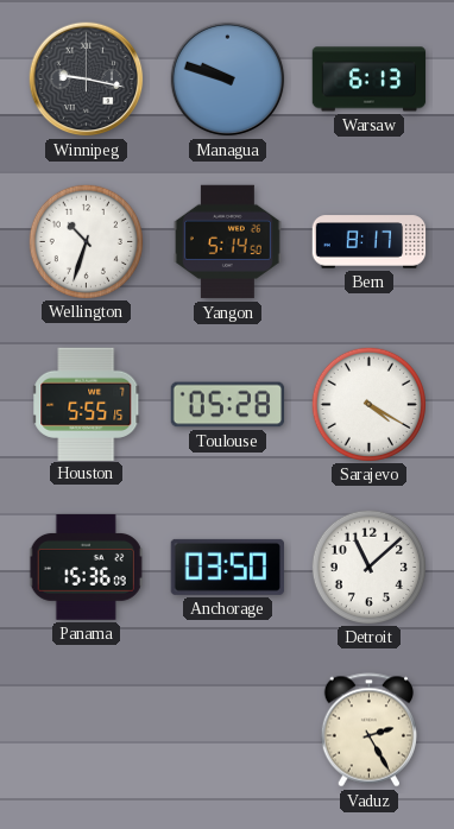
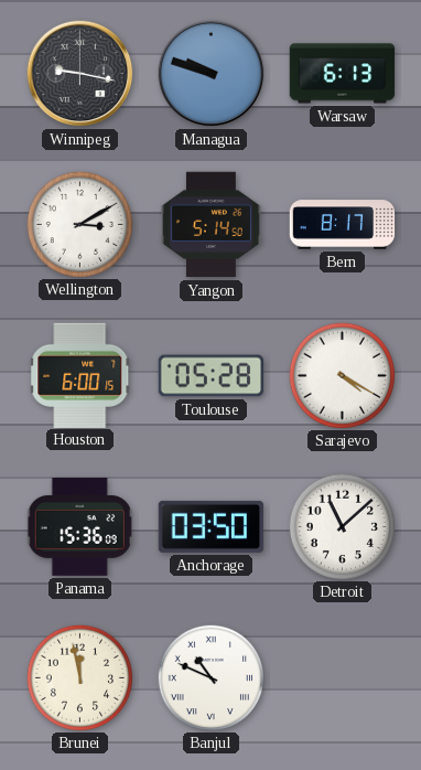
Wellington: 10:33 -> 3:10 (79, 224)
Houston: 5:55 -> 6:00 (80, 375)
Brunei: none -> 11:58 (79, 677)
Banjul: none -> 10:49 (210, 677)
Vaduz: 2:25 -> none (368, 730)
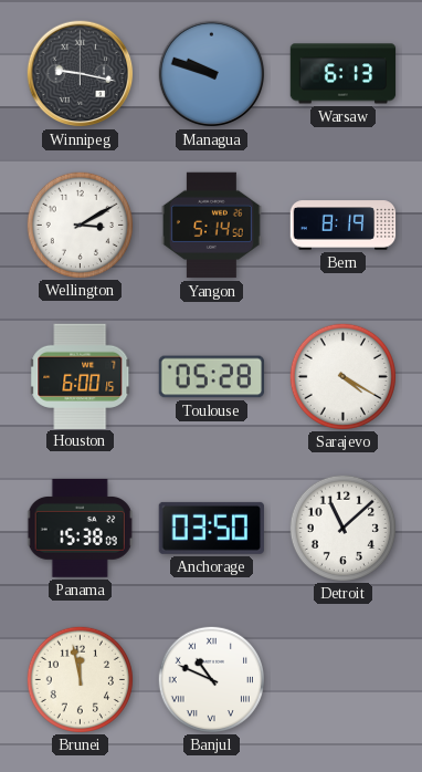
Bern: 8:17 -> 8:19 (344, 226)
Panama: 15:36 -> 15:38 (81, 529)
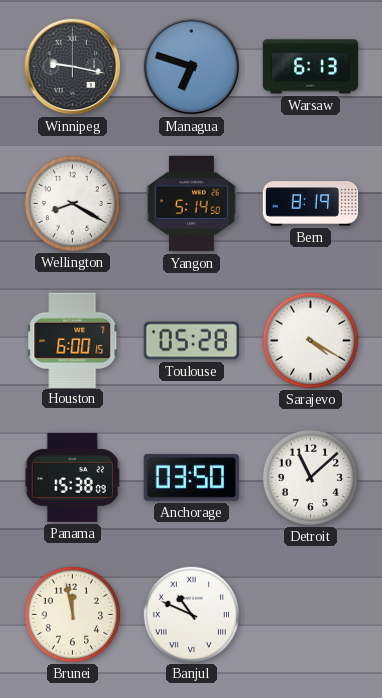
Managua: 9:48 -> 6:48 (192, 67)
Wellington: 3:10 -> 8:20 (72, 203)
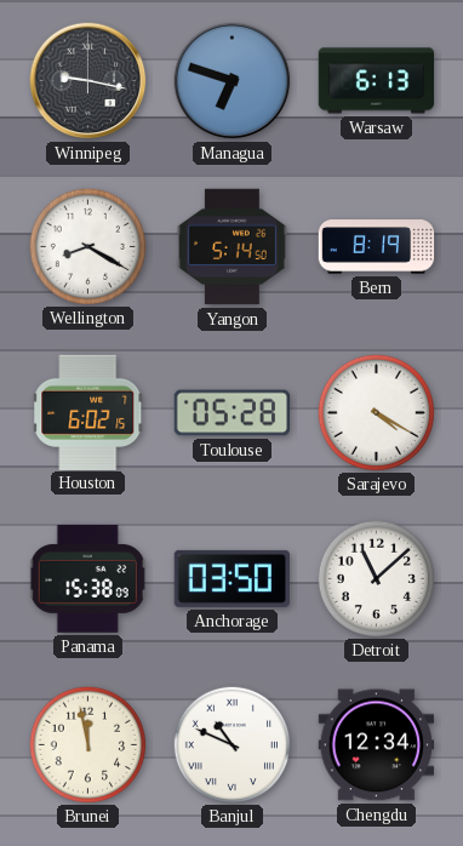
Houston: 6:00 -> 6:02 (88, 412)
Chengdu: none -> 12:34 (377, 745)
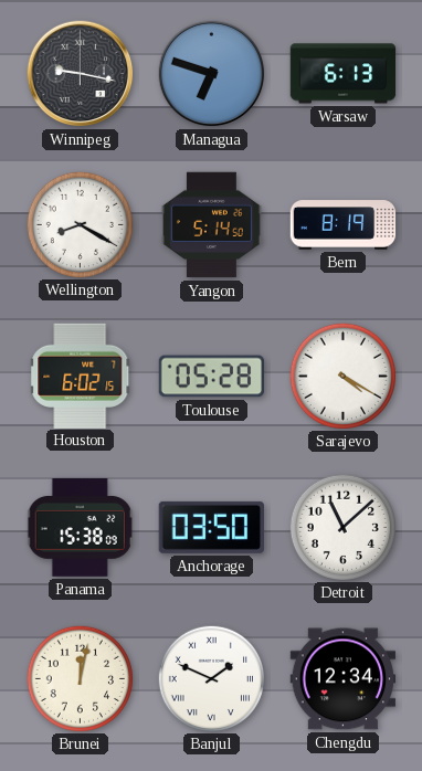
Brunei: 11:58 -> 12:02 (80, 678)
Banjul: 10:49 -> 1:49 (211, 678)
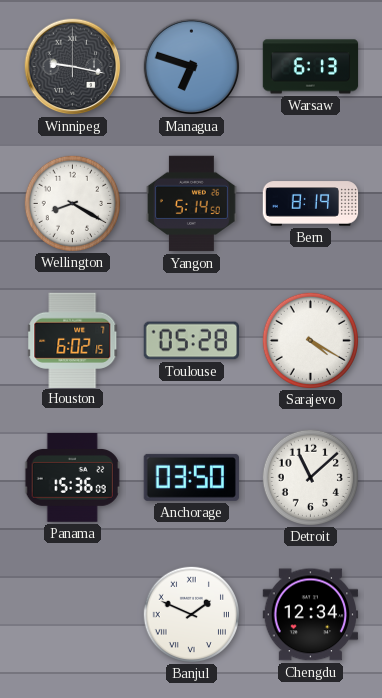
Panama: 15:38 -> 15:36 (73, 478)
Brunei: 12:02 -> none (80, 678)
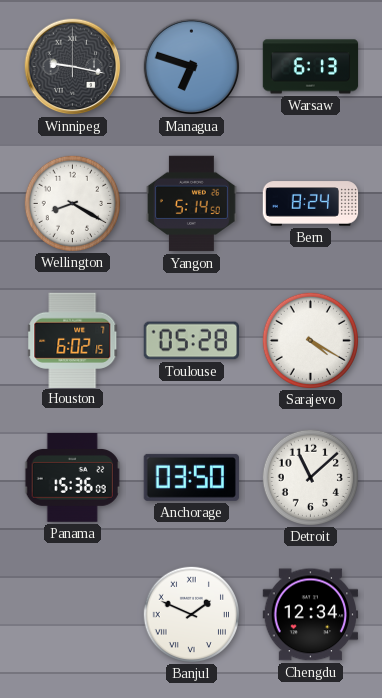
Bern: 8:19 -> 8:24 (311, 204)
